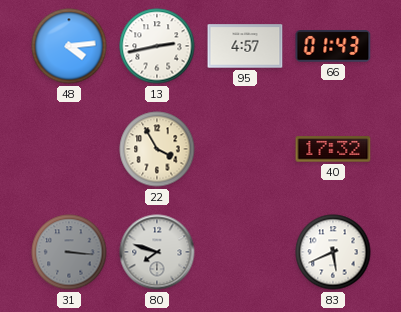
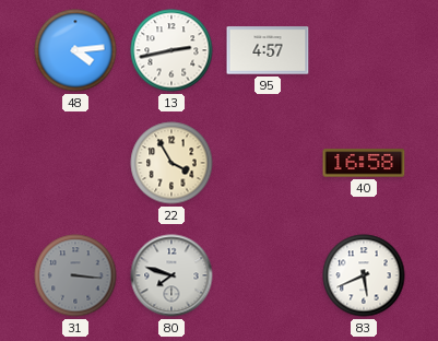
66: 01:43 -> none (333, 46)
40: 17:32 -> 16:58 (364, 163)
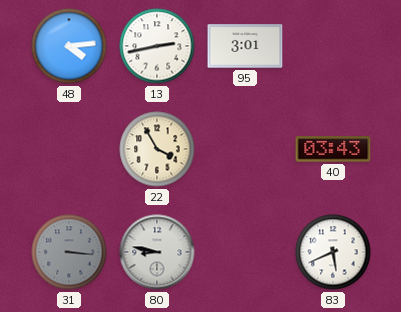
95: 4:57 -> 3:01 (245, 46)
40: 16:58 -> 03:43 (333, 149)
80: 7:48 -> 8:47 (157, 252)
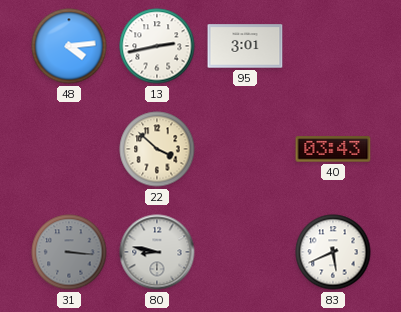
22: 3:55 -> 3:52 (157, 149)
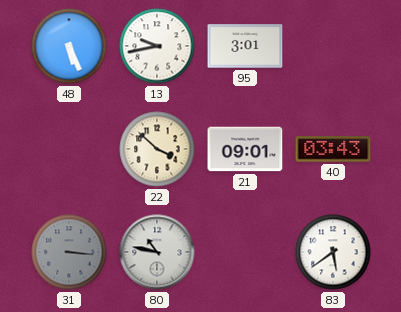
48: 4:14 -> 5:26 (69, 46)
13: 2:43 -> 9:43 (157, 46)
21: none -> 09:01 (245, 149)
80: 8:47 -> 10:47 (157, 252)
83: 5:41 -> 5:39 (333, 252)
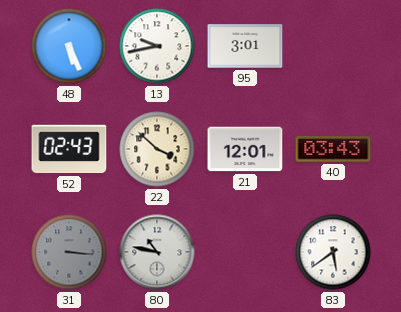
52: none -> 02:43 (69, 149)
21: 09:01 -> 12:01 (245, 149)
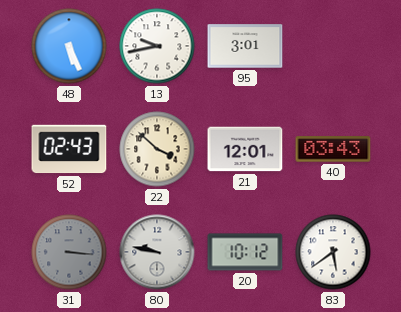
80: 10:47 -> 9:47 (157, 252)
20: none -> 10:12 (245, 252)
